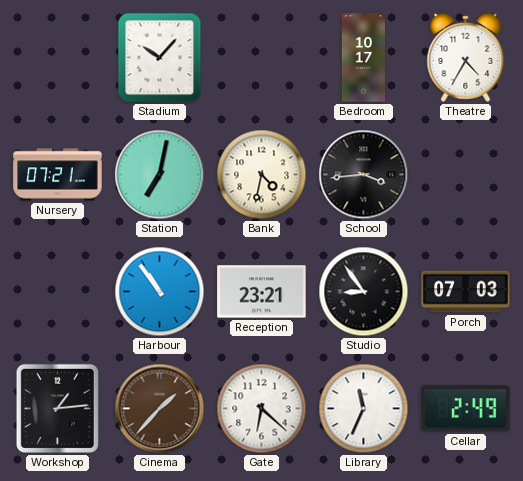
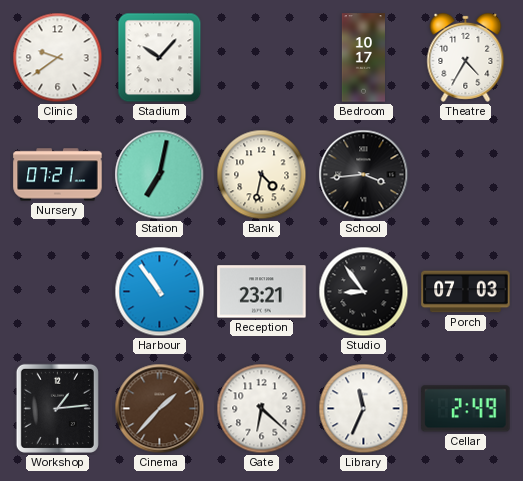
Clinic: none -> 9:39 (58, 58)
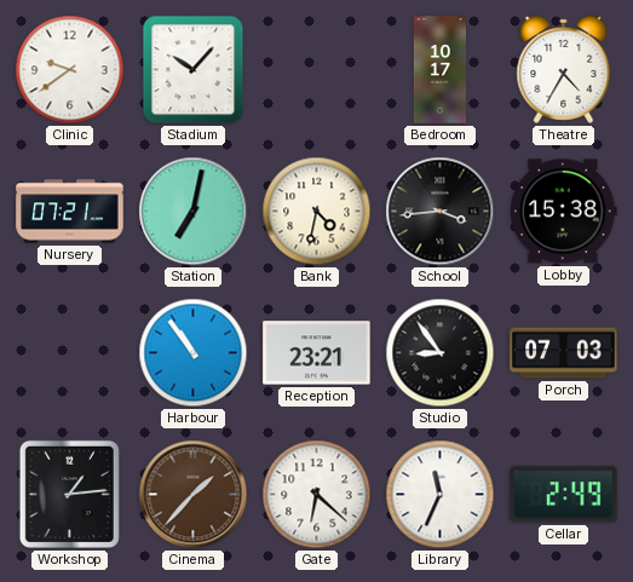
Lobby: none -> 15:38 (563, 212)
